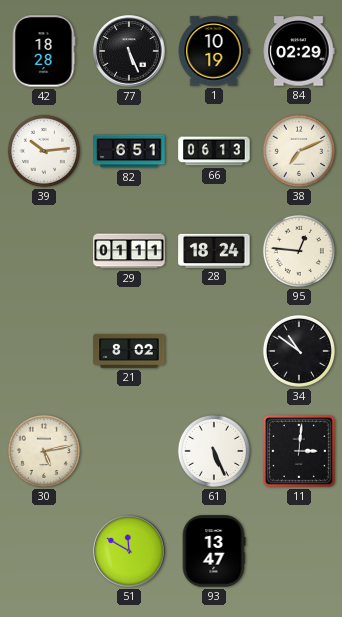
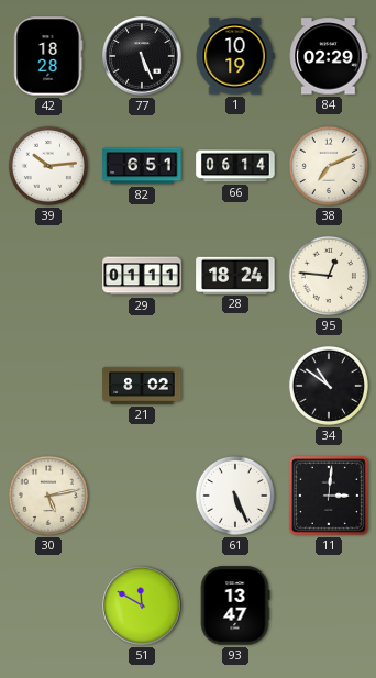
66: 06:13 -> 06:14 (235, 166)
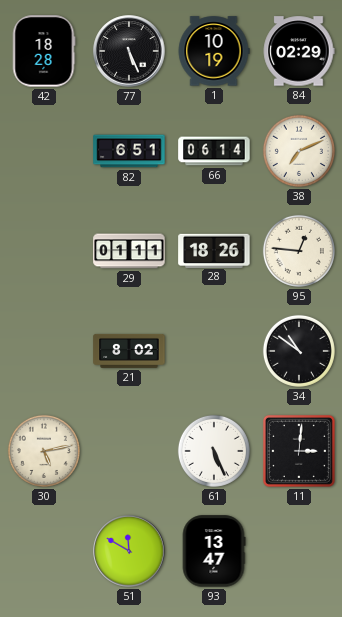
39: 10:14 -> none (48, 166)
28: 18:24 -> 18:26 (214, 250)
